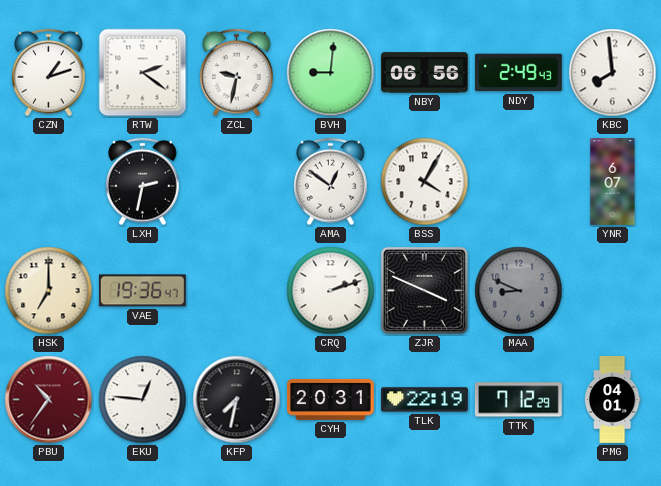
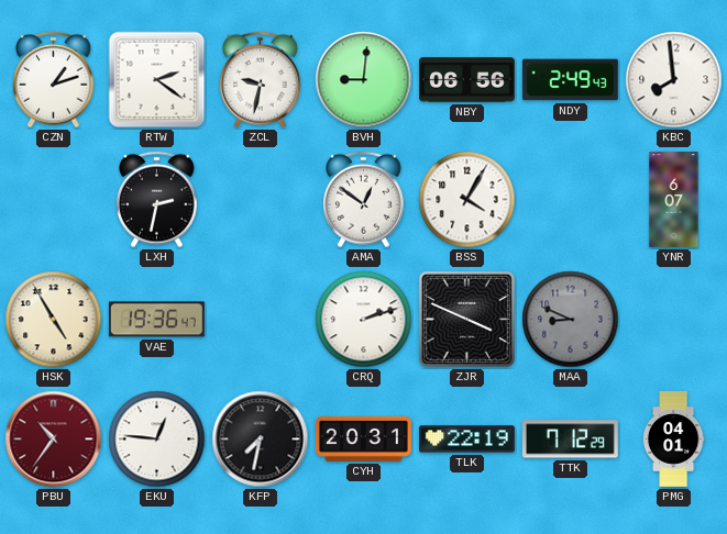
HSK: 7:00 -> 4:55 (54, 320)
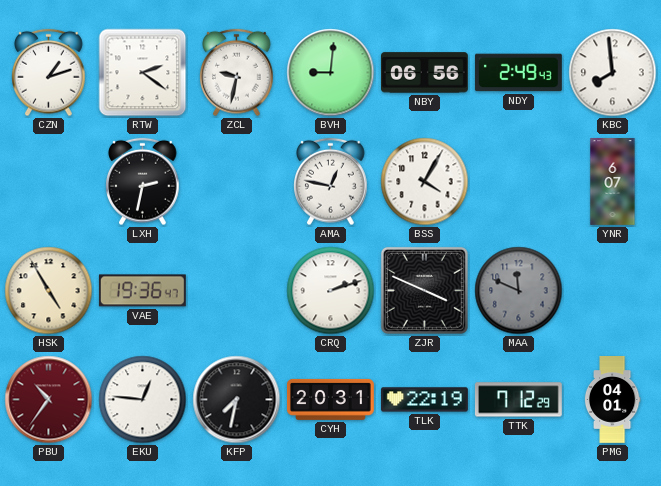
AMA: 12:51 -> 12:47 (331, 182)
MAA: 8:49 -> 11:49 (519, 291)
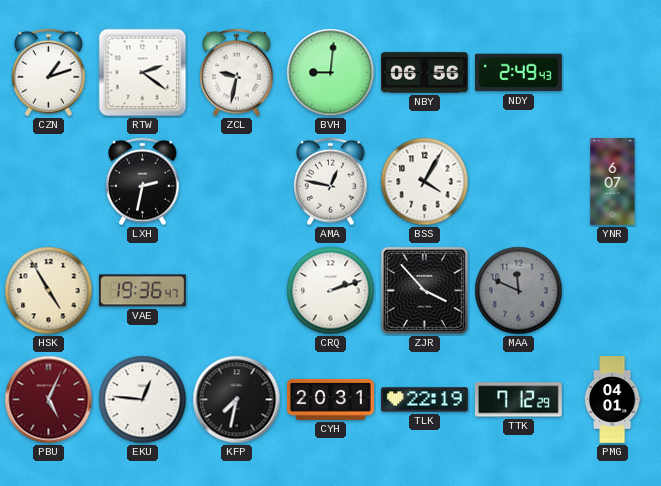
KBC: 7:59 -> none (613, 73)
ZJR: 3:49 -> 3:53 (424, 290)
PBU: 10:36 -> 5:04 (49, 400)
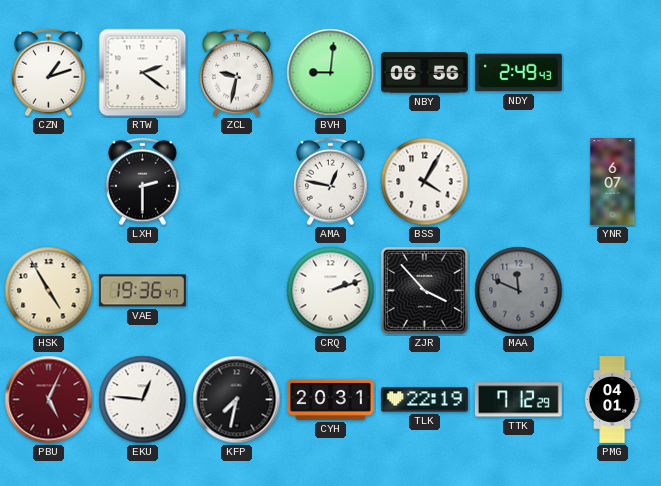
LXH: 2:32 -> 2:30 (143, 182)
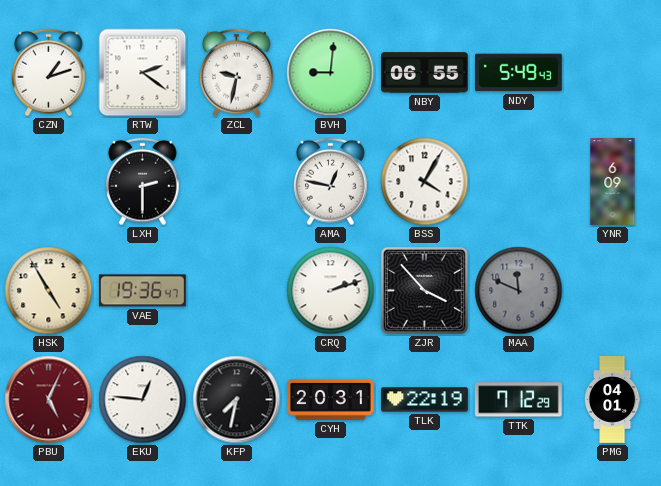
NBY: 06:56 -> 06:55 (425, 73)
NDY: 2:49 -> 5:49 (518, 73)
YNR: 6:07 -> 6:09 (613, 182)
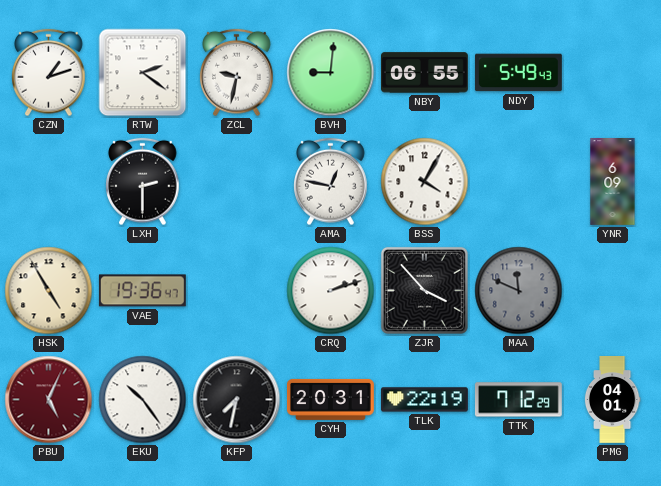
EKU: 12:46 -> 10:24 (143, 400)
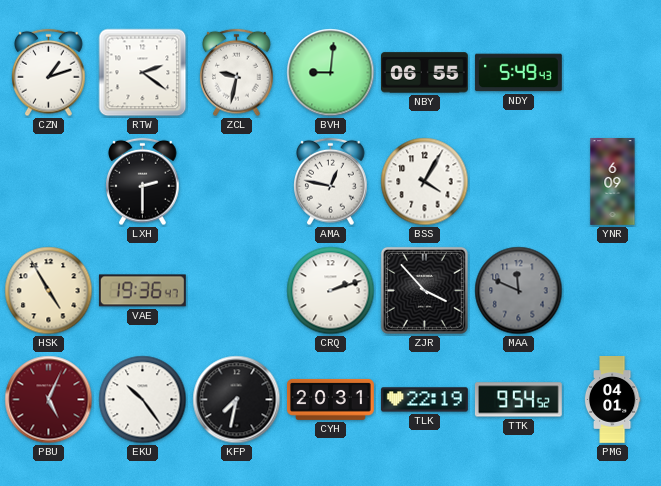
TTK: 7:12 -> 9:54 (518, 400)
